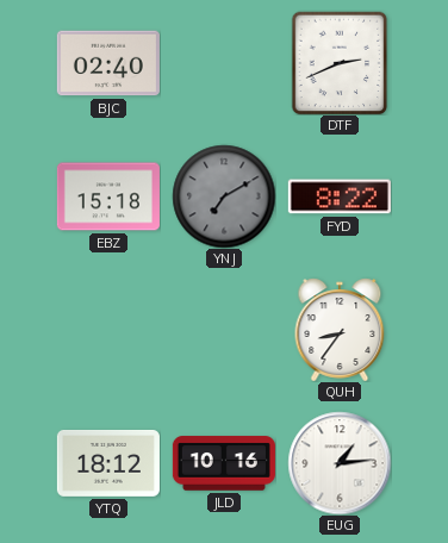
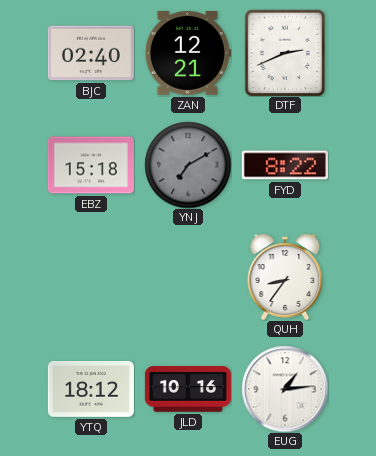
ZAN: none -> 12:21 (188, 54)
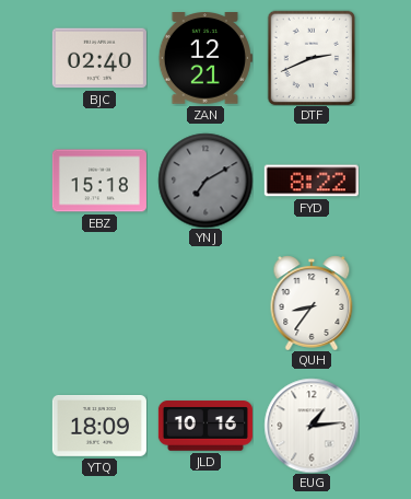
YTQ: 18:12 -> 18:09 (99, 427)
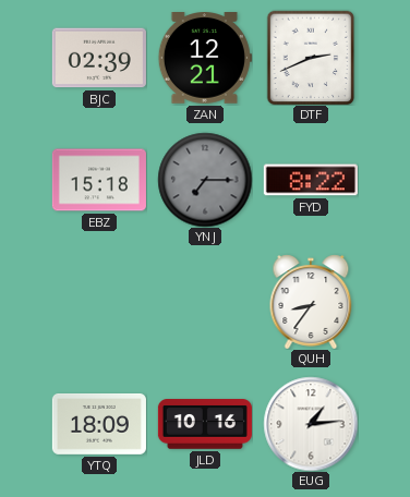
BJC: 02:40 -> 02:39 (99, 58)
YNJ: 7:10 -> 7:15 (205, 180)
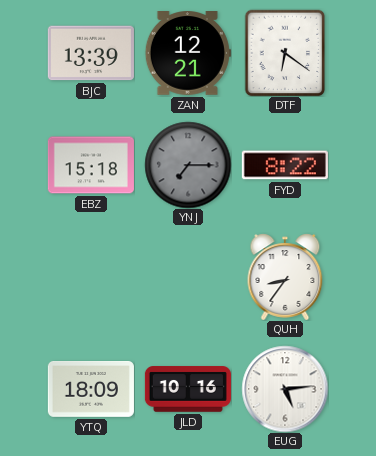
BJC: 02:39 -> 13:39 (91, 53)
DTF: 2:41 -> 6:21 (285, 53)
EUG: 1:14 -> 5:14 (285, 389)
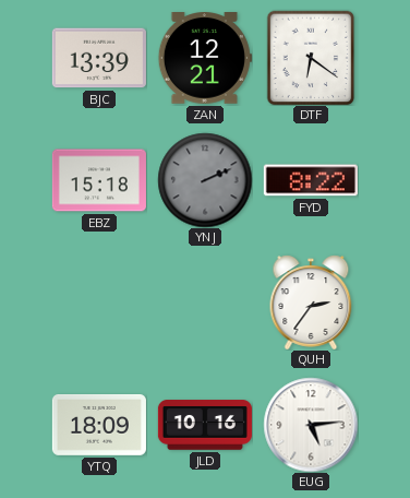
YNJ: 7:15 -> 2:11 (205, 180)
QUH: 8:36 -> 2:36 (311, 303)
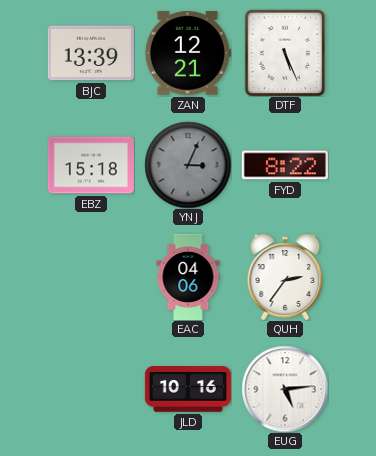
DTF: 6:21 -> 5:26 (285, 53)
YNJ: 2:11 -> 3:04 (188, 165)
EAC: none -> 04:06 (188, 277)
YTQ: 18:09 -> none (99, 426)
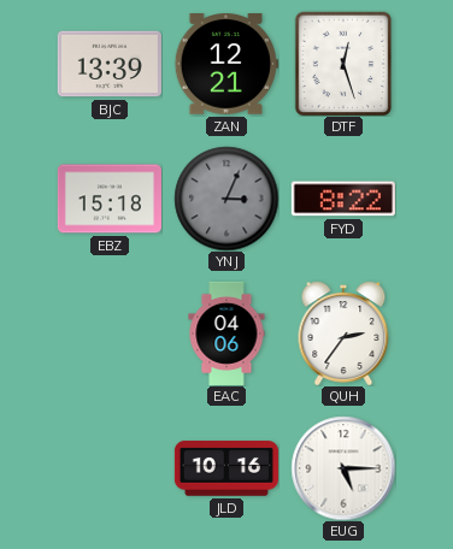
DTF: 5:26 -> 12:27 (343, 64)
EUG: 5:14 -> 5:15 (343, 468)
